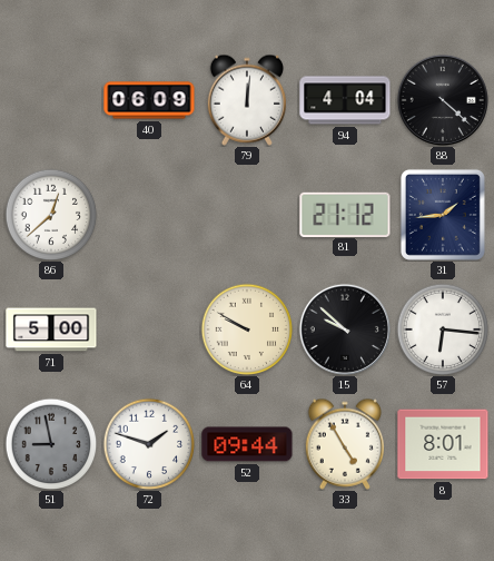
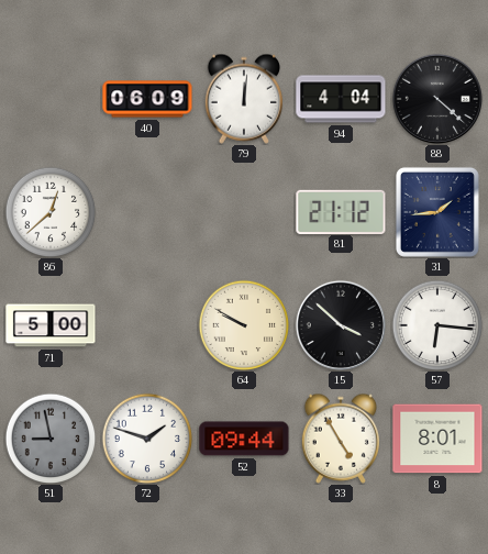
15: 9:52 -> 3:52 (341, 325)
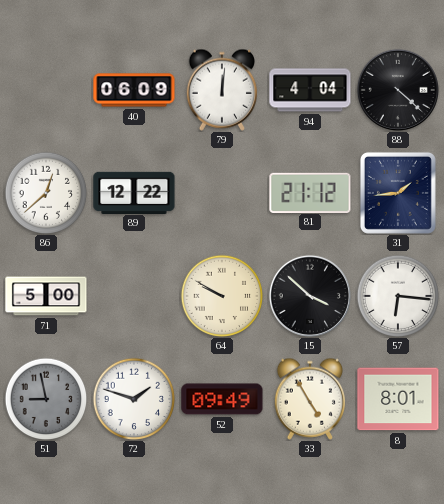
89: none -> 12:22 (134, 192)
52: 09:44 -> 09:49 (222, 399)
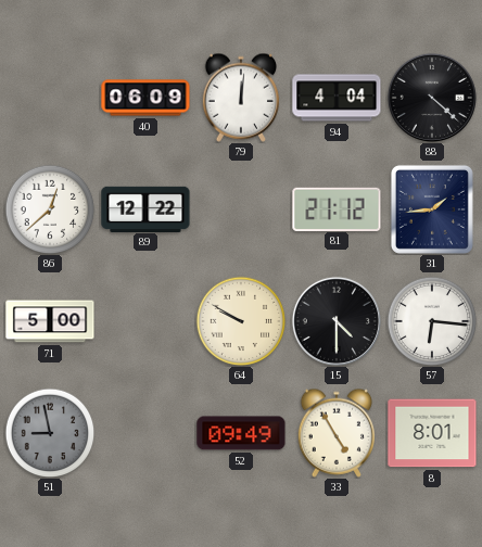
15: 3:52 -> 4:30 (337, 321)
72: 1:48 -> none (134, 399)
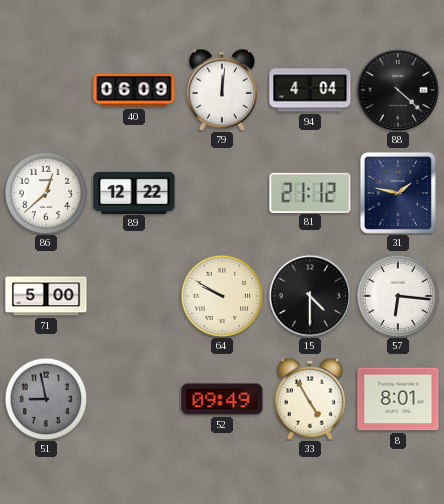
31: 1:44 -> 1:47 (398, 193)
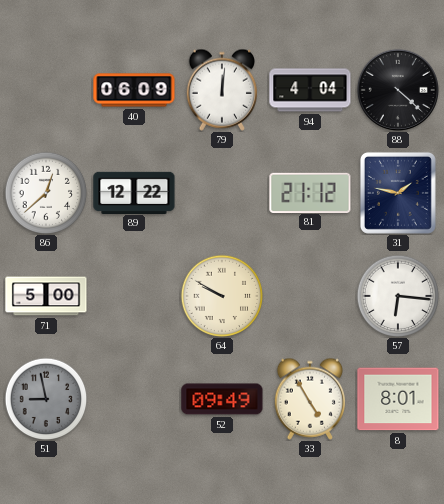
15: 4:30 -> none (310, 296)
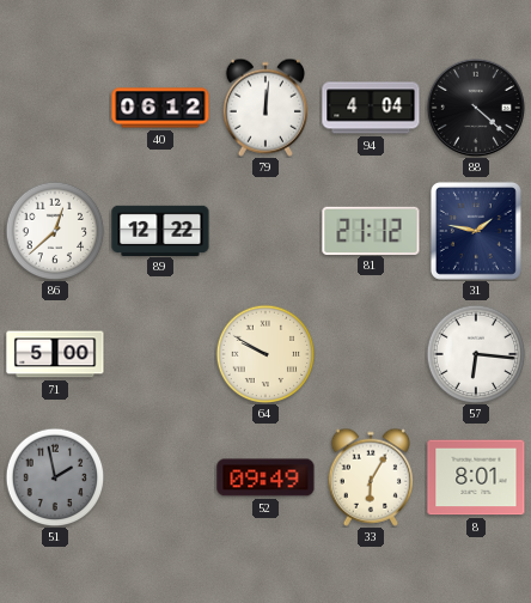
40: 06:09 -> 06:12 (160, 108)
51: 8:58 -> 1:58 (55, 477)
33: 4:55 -> 6:05 (370, 477)
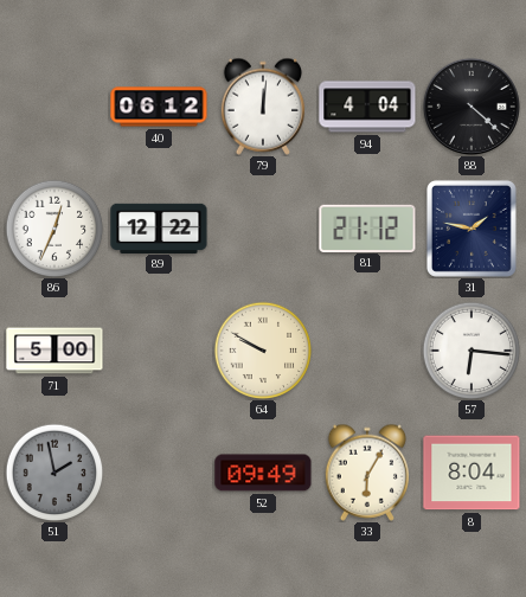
86: 12:38 -> 12:34 (54, 229)
8: 8:01 -> 8:04 (472, 473)
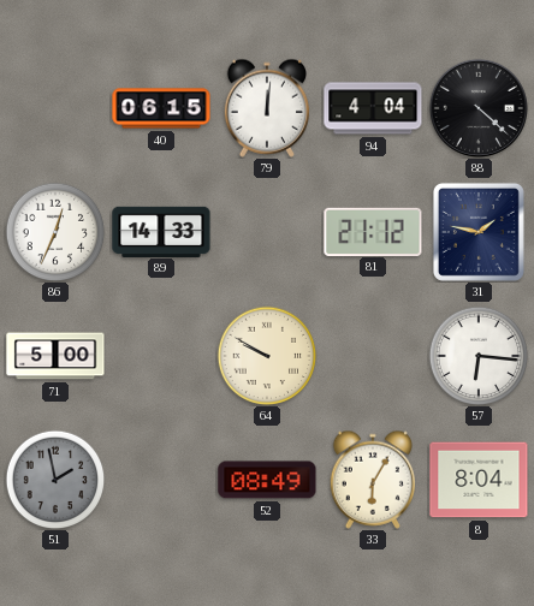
40: 06:12 -> 06:15 (161, 108)
89: 12:22 -> 14:33 (161, 231)
52: 09:49 -> 08:49 (267, 480)
